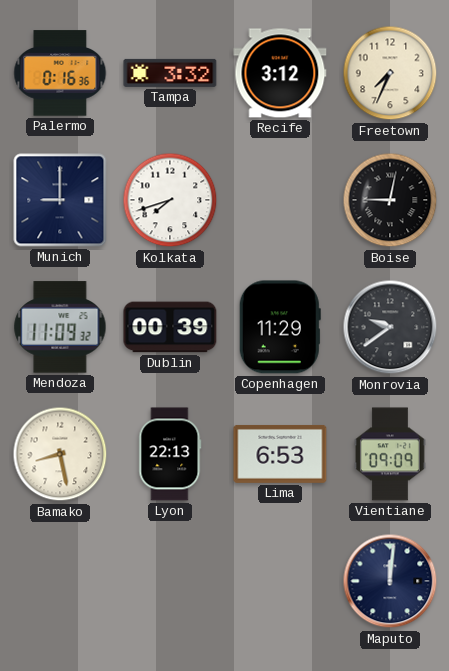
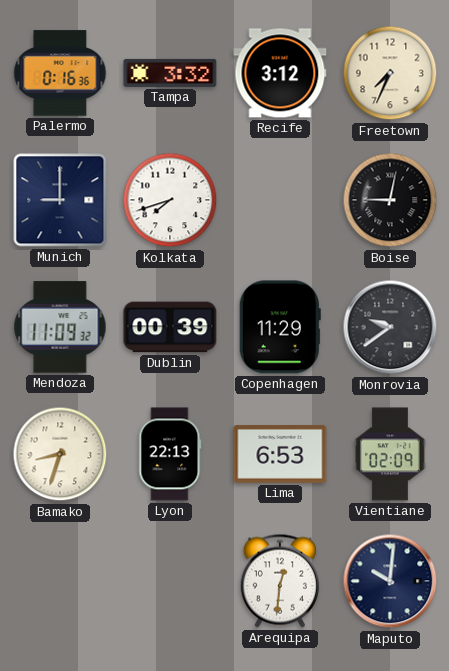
Bamako: 8:28 -> 8:33 (60, 454)
Vientiane: 09:09 -> 02:09 (390, 454)
Arequipa: none -> 12:31 (280, 581)
Maputo: 12:01 -> 10:01 (390, 581)
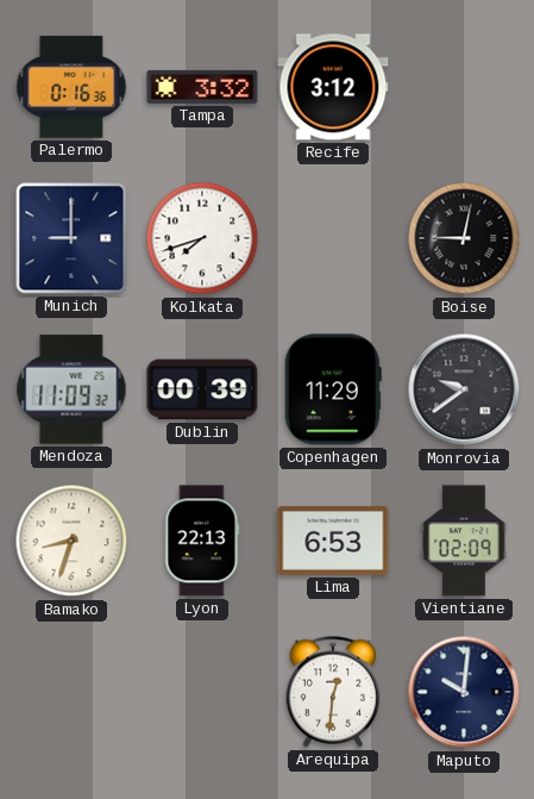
Freetown: 7:34 -> none (390, 73)
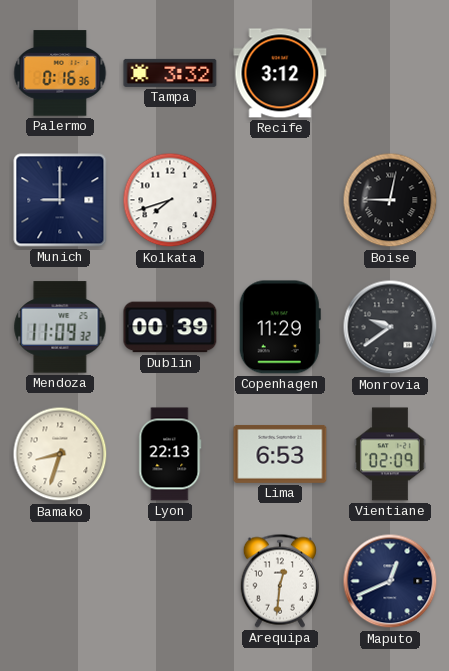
Maputo: 10:01 -> 12:41 (390, 581)
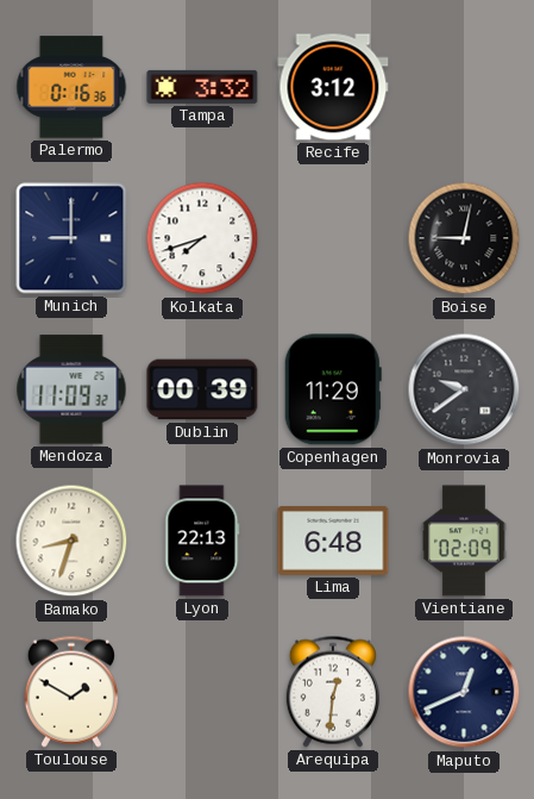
Lima: 6:53 -> 6:48 (333, 541)
Toulouse: none -> 1:50 (71, 692)
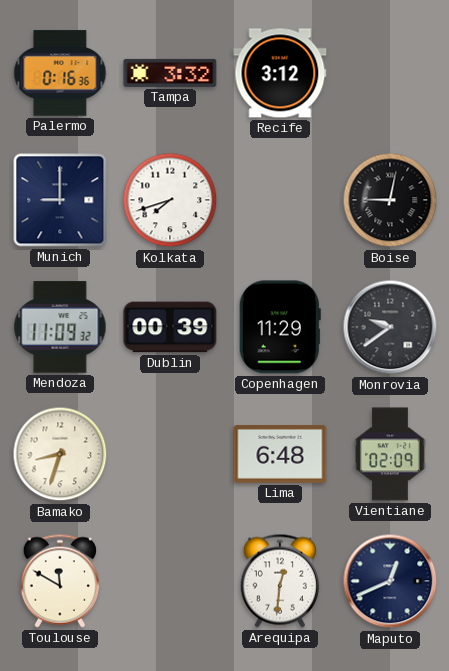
Lyon: 22:13 -> none (202, 541)
Toulouse: 1:50 -> 11:50 (60, 581)
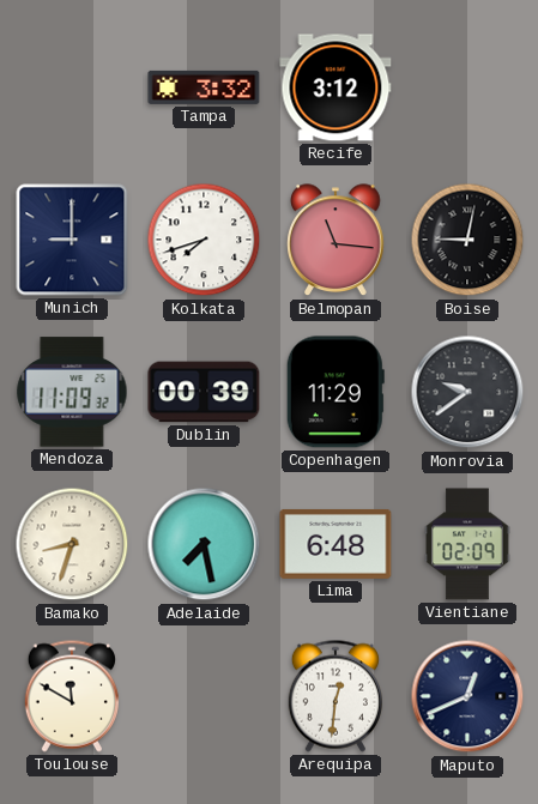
Palermo: 0:16 -> none (60, 73)
Belmopan: none -> 11:16 (336, 241)
Adelaide: none -> 7:28 (204, 544)
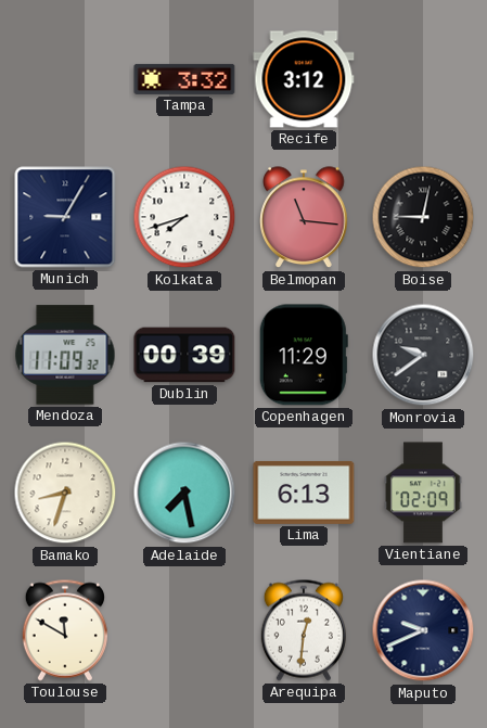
Munich: 9:00 -> 9:05 (65, 217)
Lima: 6:48 -> 6:13 (304, 493)
Maputo: 12:41 -> 9:41 (423, 630)
